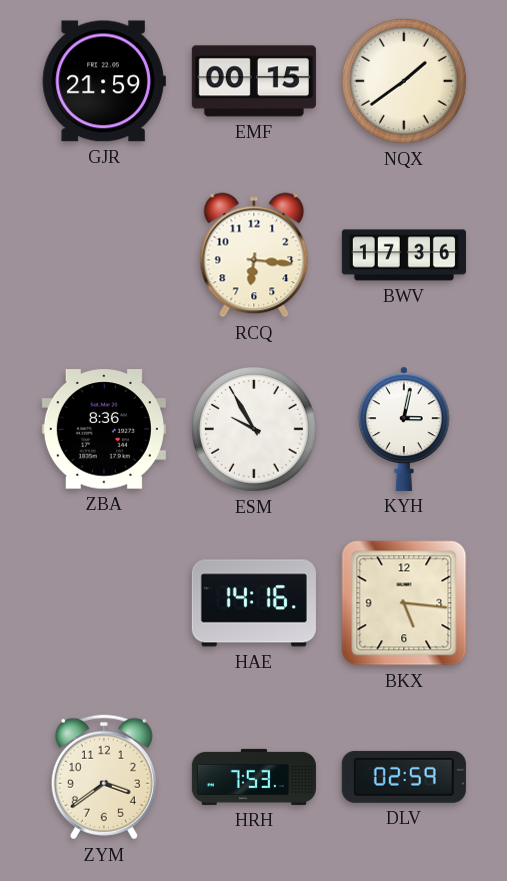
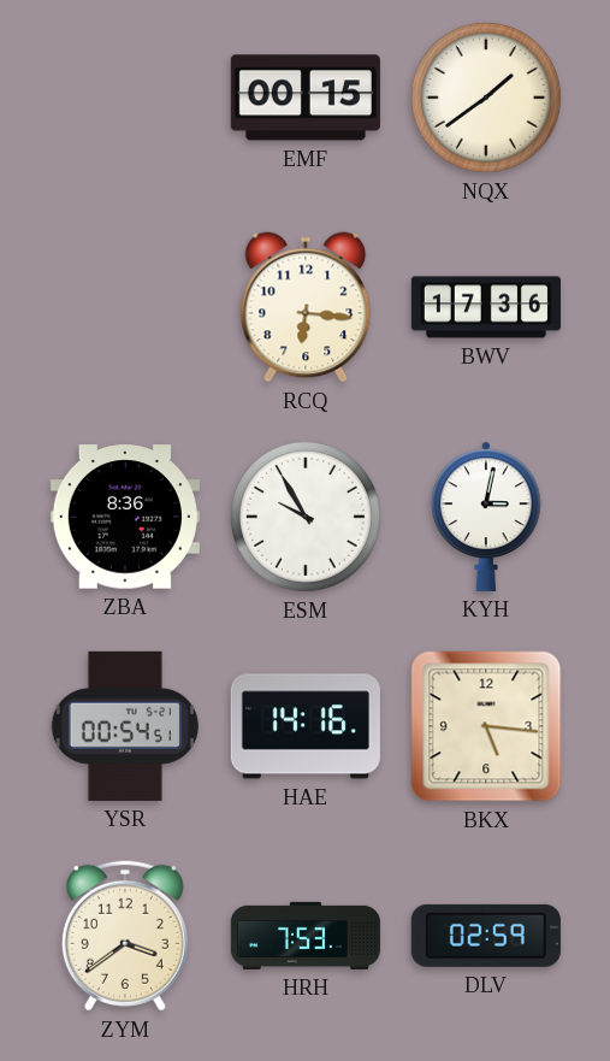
GJR: 21:59 -> none (104, 81)
YSR: none -> 00:54 (125, 726)
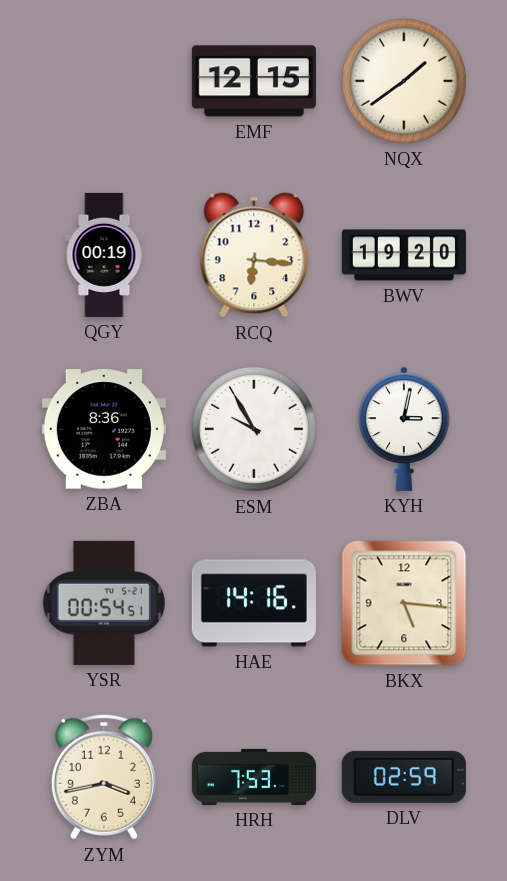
EMF: 00:15 -> 12:15 (254, 81)
QGY: none -> 00:19 (104, 255)
BWV: 17:36 -> 19:20 (404, 255)
ZYM: 3:39 -> 3:43 (104, 777)
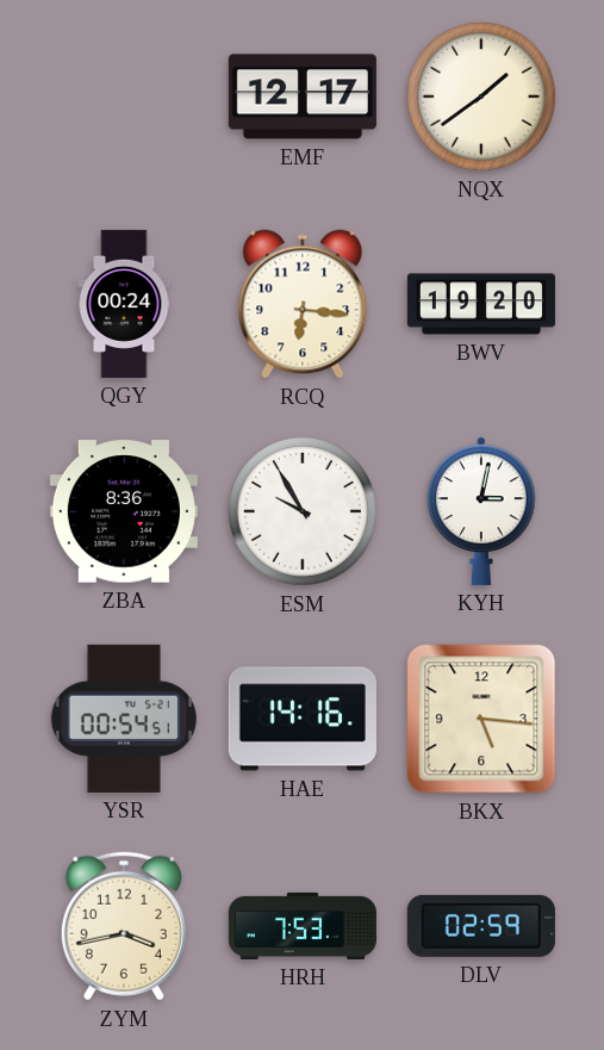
EMF: 12:15 -> 12:17 (303, 97)
QGY: 00:19 -> 00:24 (124, 304)
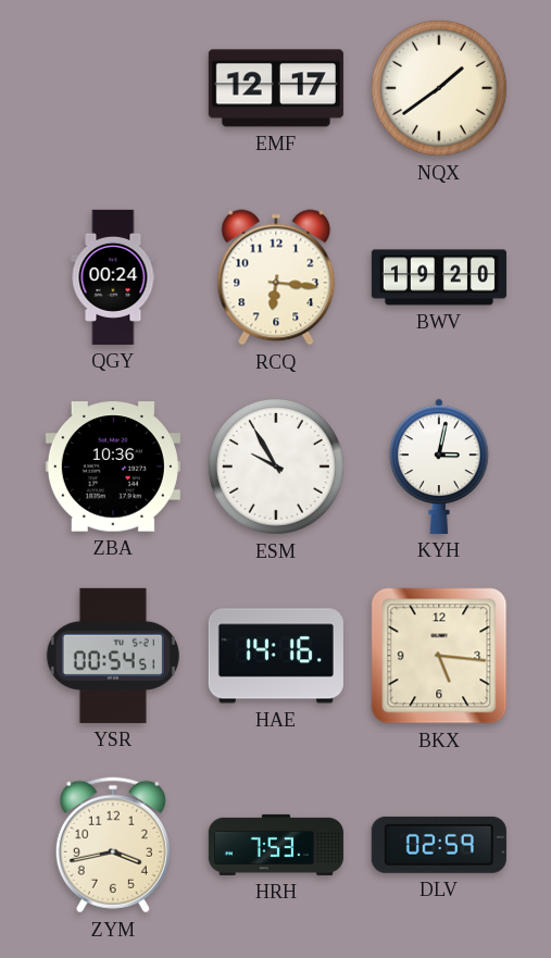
ZBA: 8:36 -> 10:36 (113, 466)
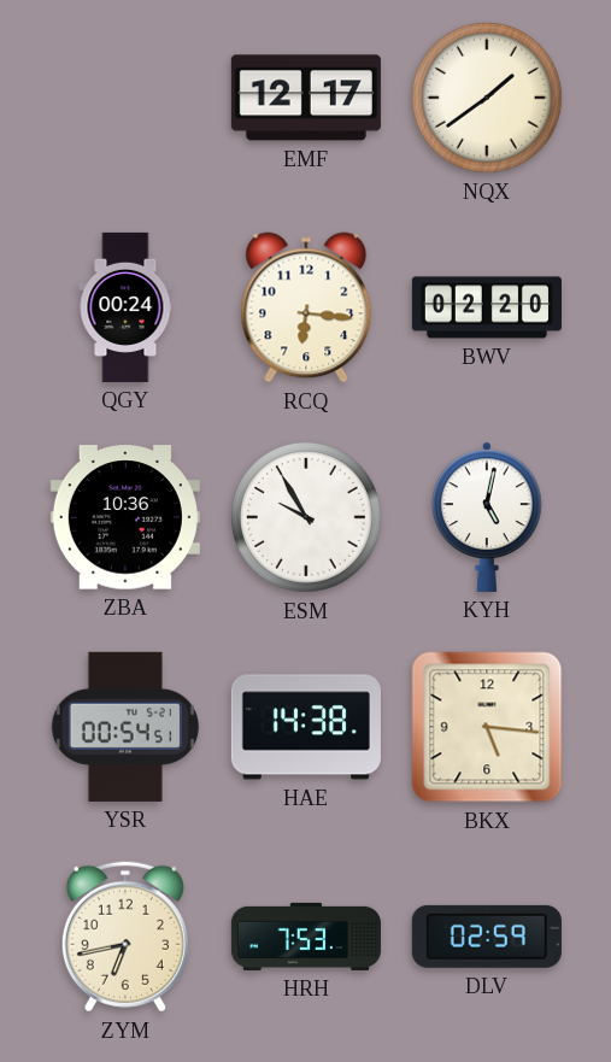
BWV: 19:20 -> 02:20 (487, 307)
KYH: 3:02 -> 5:02 (487, 517)
HAE: 14:16 -> 14:38 (306, 727)
ZYM: 3:43 -> 6:43 (125, 937)
